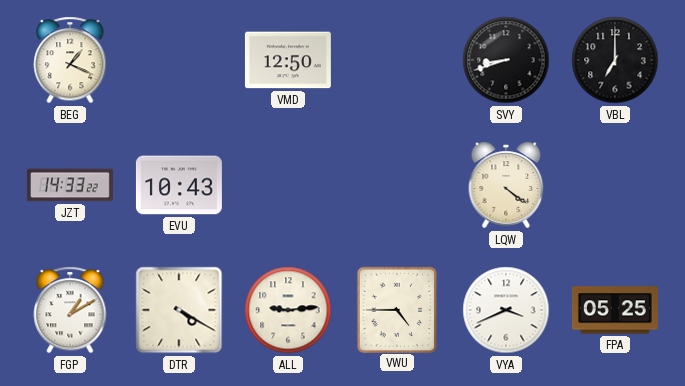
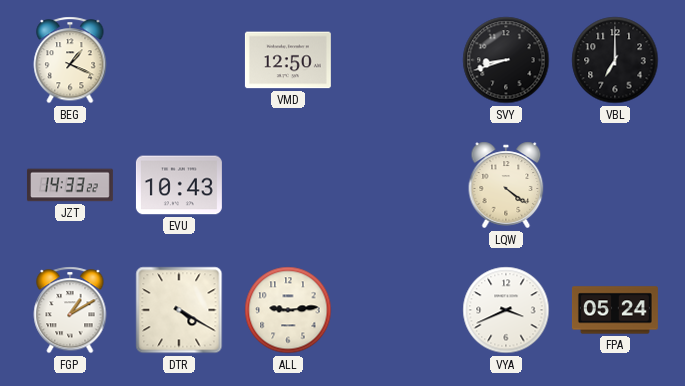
VWU: 4:45 -> none (396, 309)
FPA: 05:25 -> 05:24 (615, 310)
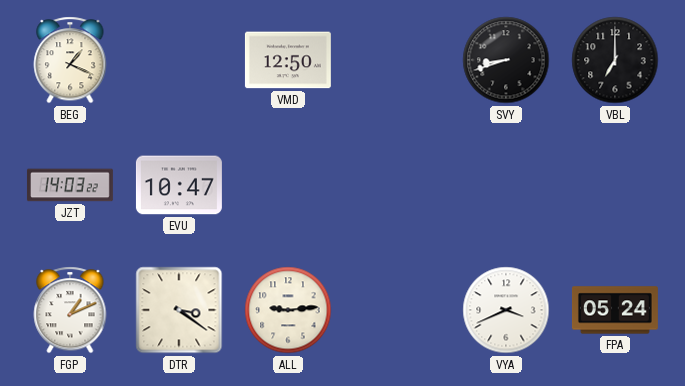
JZT: 14:33 -> 14:03 (70, 185)
EVU: 10:43 -> 10:47 (179, 185)
LQW: 4:21 -> none (506, 185)
FGP: 1:10 -> 1:11 (70, 310)
DTR: 4:20 -> 3:21 (179, 310)
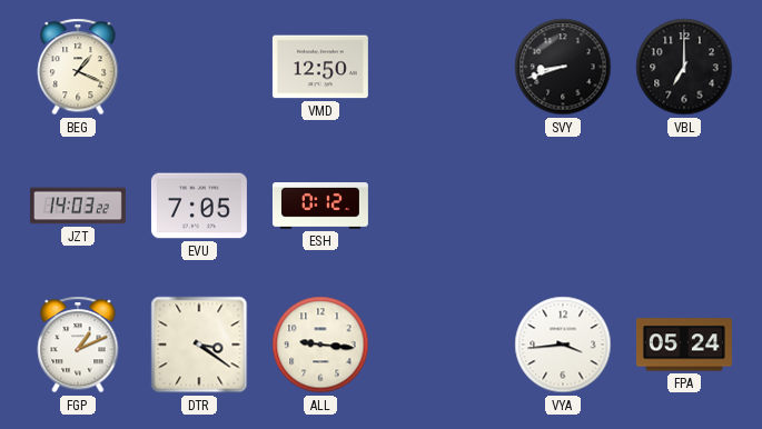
EVU: 10:47 -> 7:05 (199, 206)
ESH: none -> 0:12 (320, 207)
ALL: 9:14 -> 9:16 (320, 345)
VYA: 3:41 -> 3:44 (563, 345)
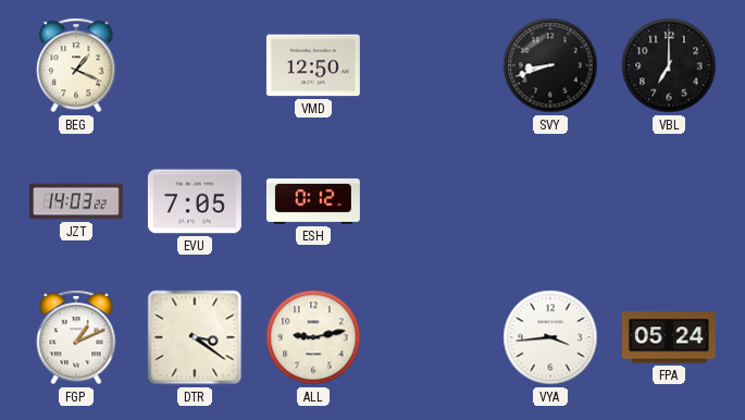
ALL: 9:16 -> 9:13 (313, 337)
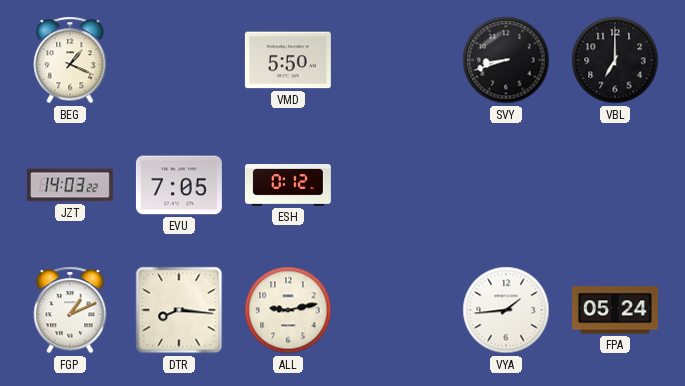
VMD: 12:50 -> 5:50 (288, 60)
DTR: 3:21 -> 8:16 (179, 310)
VYA: 3:44 -> 1:44 (506, 310)
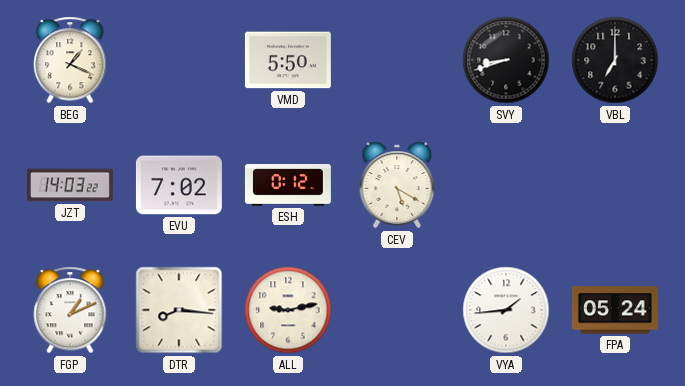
EVU: 7:05 -> 7:02 (179, 185)
CEV: none -> 5:20 (397, 185)
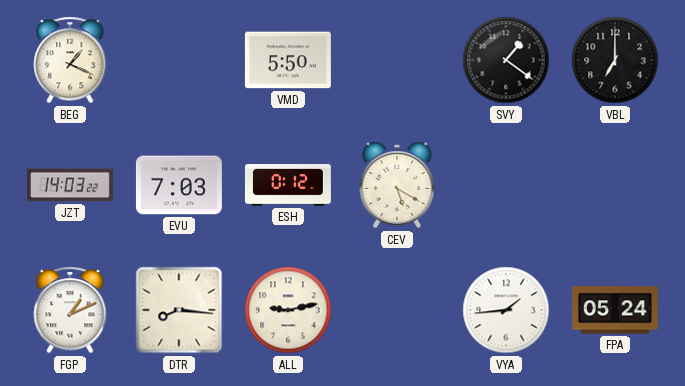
SVY: 8:42 -> 1:21 (506, 60)
EVU: 7:02 -> 7:03 (179, 185)
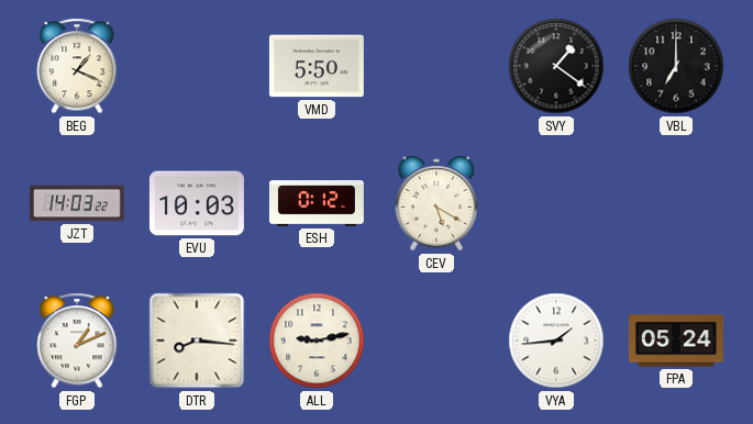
EVU: 7:03 -> 10:03 (197, 203)
